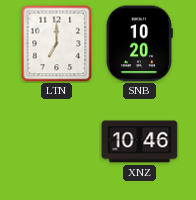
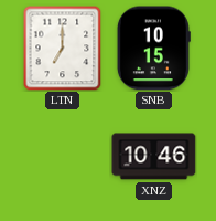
SNB: 10:20 -> 10:15 (153, 49)
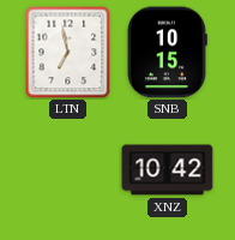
LTN: 7:00 -> 6:58 (68, 52)
XNZ: 10:46 -> 10:42 (168, 170)
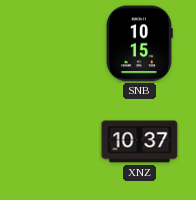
LTN: 6:58 -> none (68, 52)
XNZ: 10:42 -> 10:37 (140, 142)
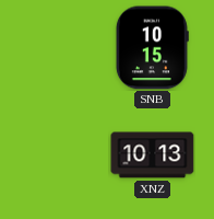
XNZ: 10:37 -> 10:13 (153, 155)
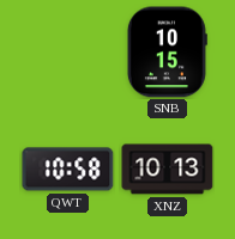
QWT: none -> 10:58 (68, 170)
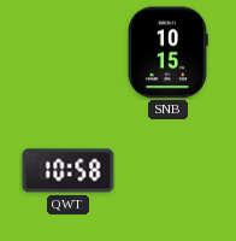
XNZ: 10:13 -> none (168, 170)
